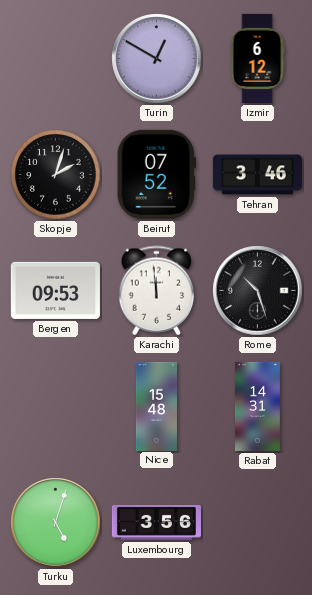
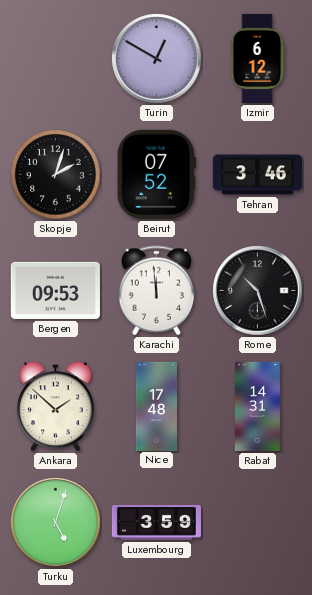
Ankara: none -> 1:52 (56, 407)
Nice: 15:48 -> 17:48 (156, 406)
Luxembourg: 3:56 -> 3:59 (156, 523)
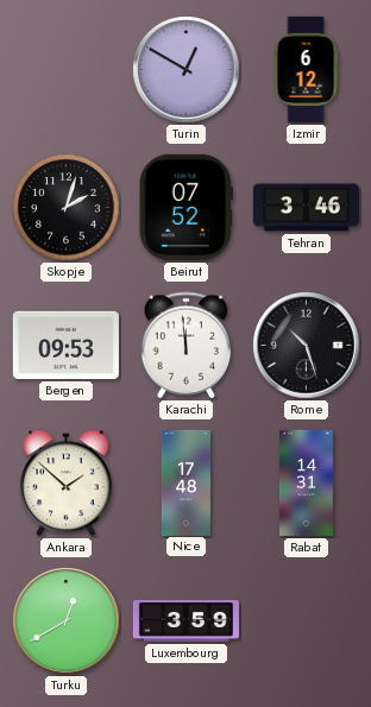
Turku: 5:03 -> 12:40 (67, 621)
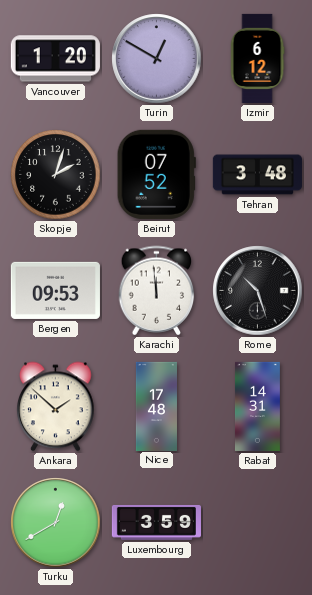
Vancouver: none -> 1:20 (55, 59)
Tehran: 3:46 -> 3:48 (257, 175)
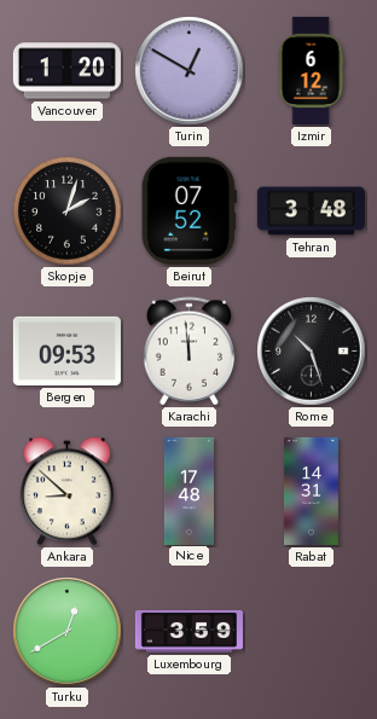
Ankara: 1:52 -> 8:52 (68, 492)
